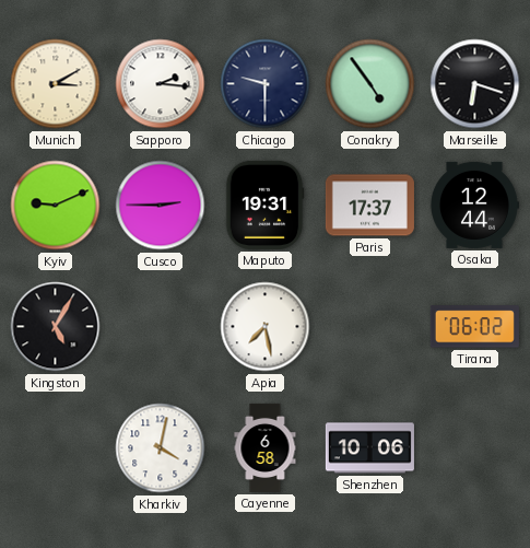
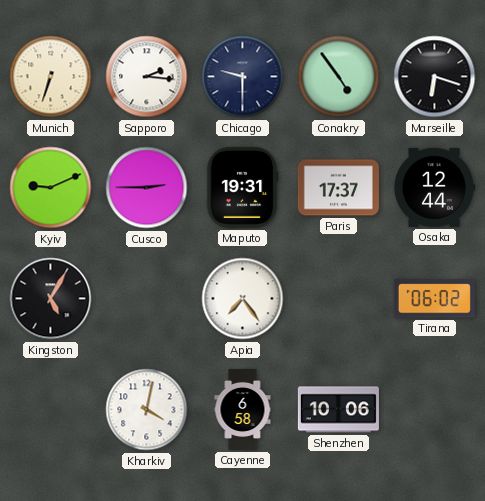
Munich: 3:10 -> 6:33 (51, 77)
Apia: 7:28 -> 7:24 (243, 299)
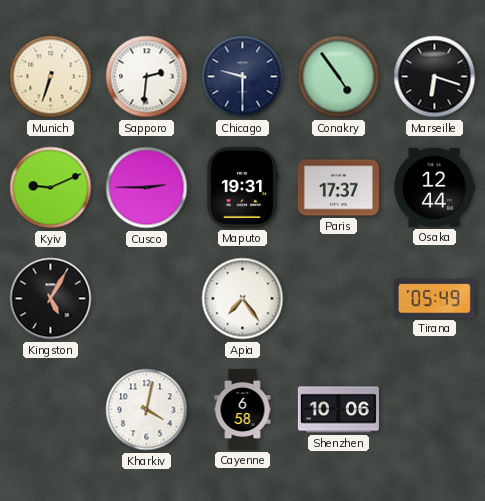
Sapporo: 2:16 -> 2:31 (147, 77)
Tirana: 06:02 -> 05:49 (434, 299)
